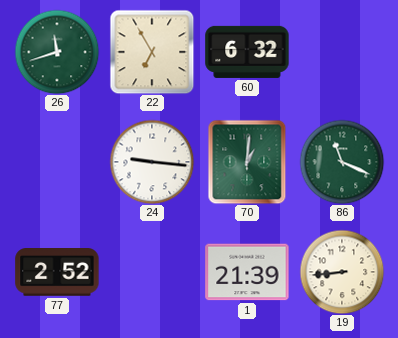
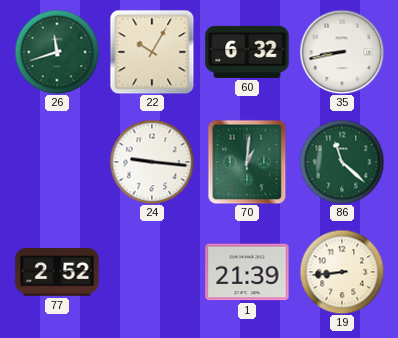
22: 6:55 -> 10:05 (152, 52)
35: none -> 8:43 (342, 52)
86: 11:19 -> 11:22 (342, 162)
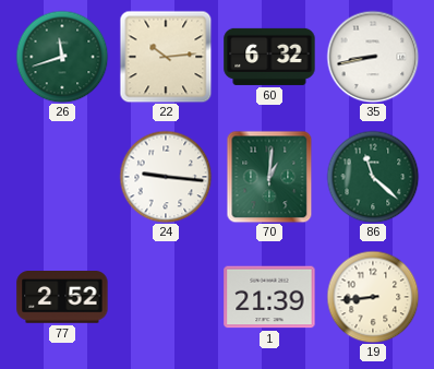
22: 10:05 -> 10:14 (166, 57)
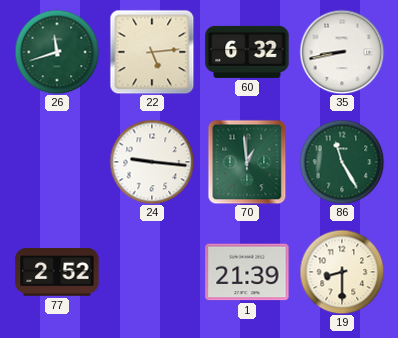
22: 10:14 -> 5:14 (152, 52)
70: 1:01 -> 12:59 (247, 162)
86: 11:22 -> 11:25 (342, 162)
19: 8:44 -> 8:30 (342, 272)
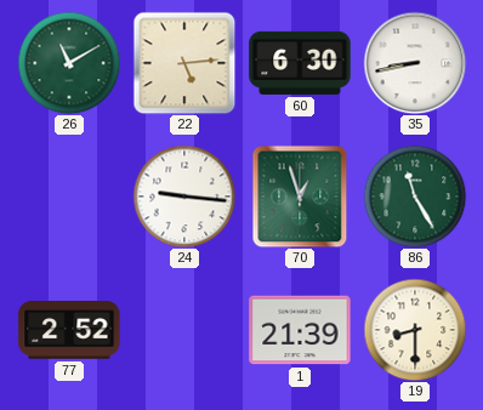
26: 11:42 -> 11:10 (69, 63)
60: 6:32 -> 6:30 (300, 63)
70: 12:59 -> 12:57 (300, 197)
